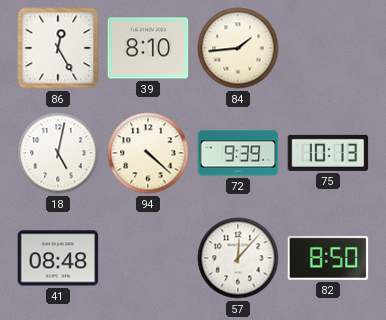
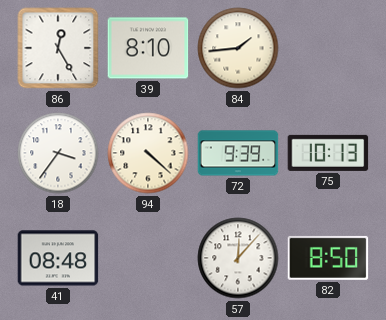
18: 5:02 -> 3:36 (58, 153)
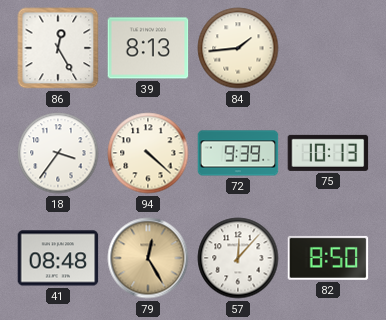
39: 8:10 -> 8:13 (148, 48)
79: none -> 12:25 (148, 258)
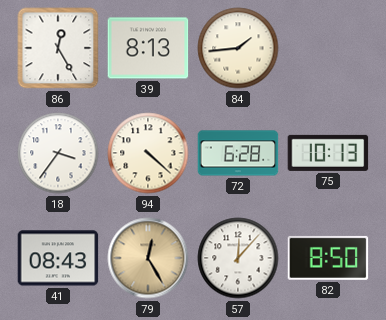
72: 9:39 -> 6:28 (238, 153)
41: 08:48 -> 08:43 (58, 258)
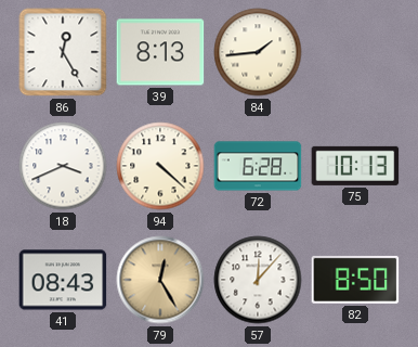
18: 3:36 -> 3:41 (63, 166)
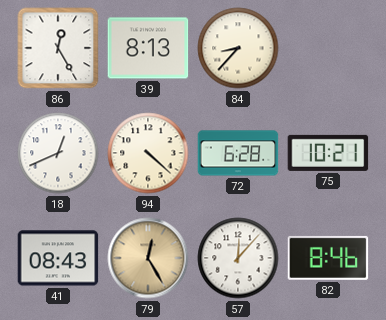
84: 1:44 -> 8:37 (238, 48)
18: 3:41 -> 12:41 (58, 153)
75: 10:13 -> 10:21 (328, 153)
82: 8:50 -> 8:46 (328, 258)
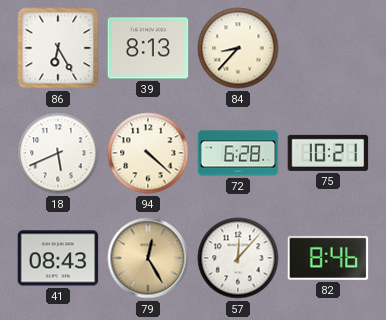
86: 12:25 -> 6:25 (58, 48)
18: 12:41 -> 5:41 (58, 153)
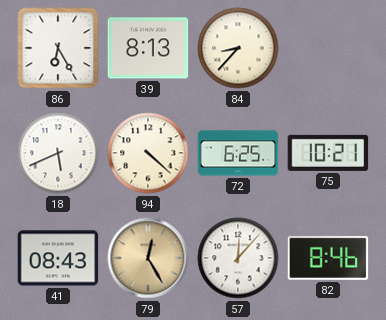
72: 6:28 -> 6:25 (238, 153)
